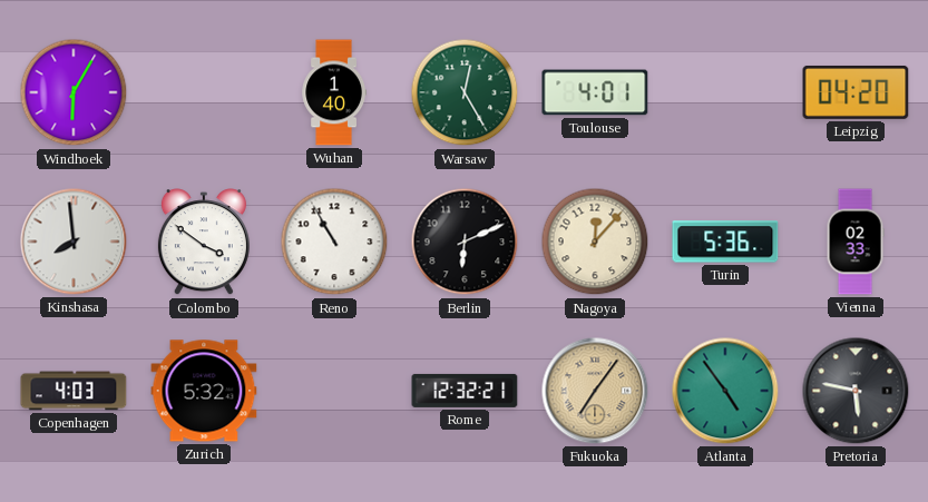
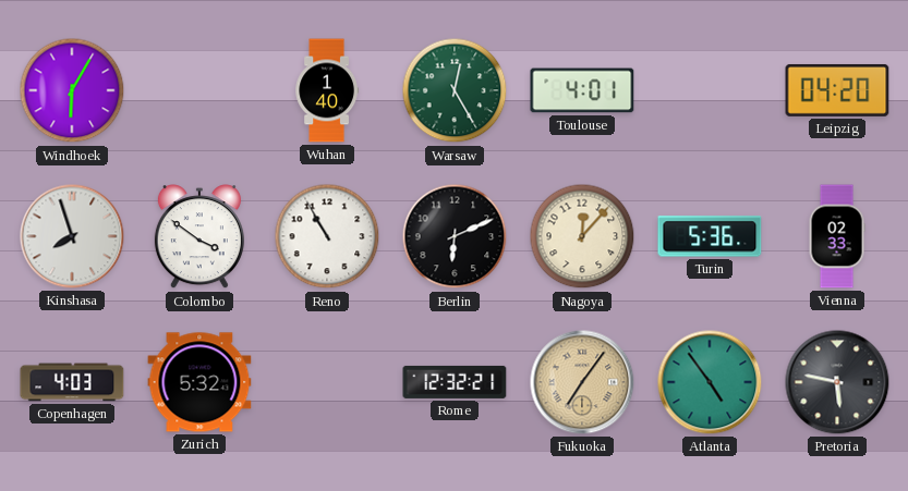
Kinshasa: 7:59 -> 7:57 (72, 236)
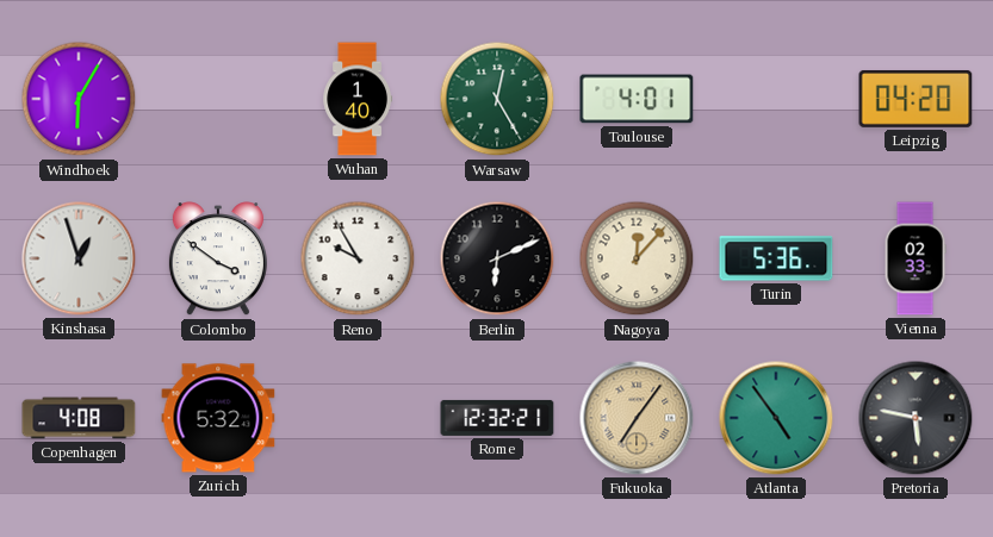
Kinshasa: 7:57 -> 12:57 (79, 258)
Reno: 10:55 -> 9:55 (358, 258)
Copenhagen: 4:03 -> 4:08 (79, 418)
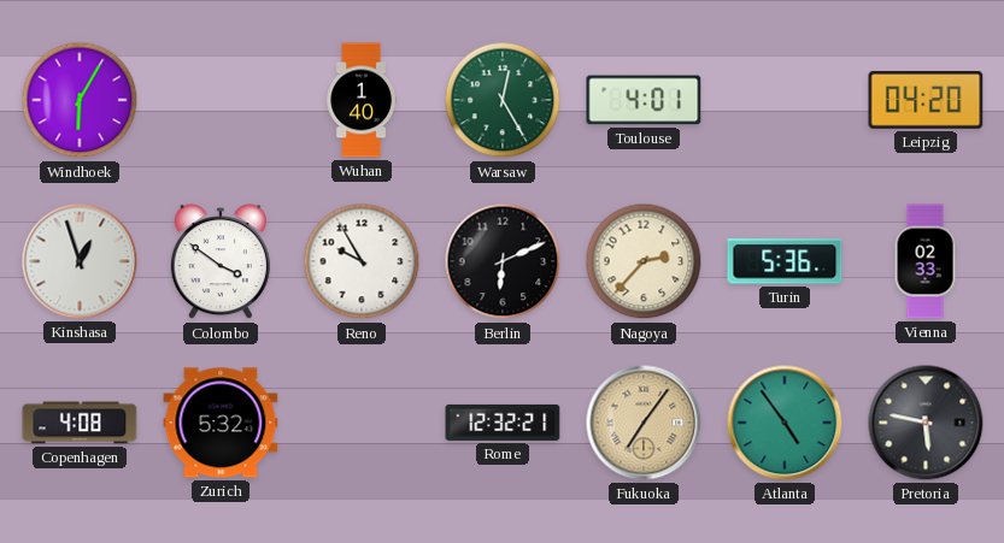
Nagoya: 12:07 -> 2:37 (644, 261)
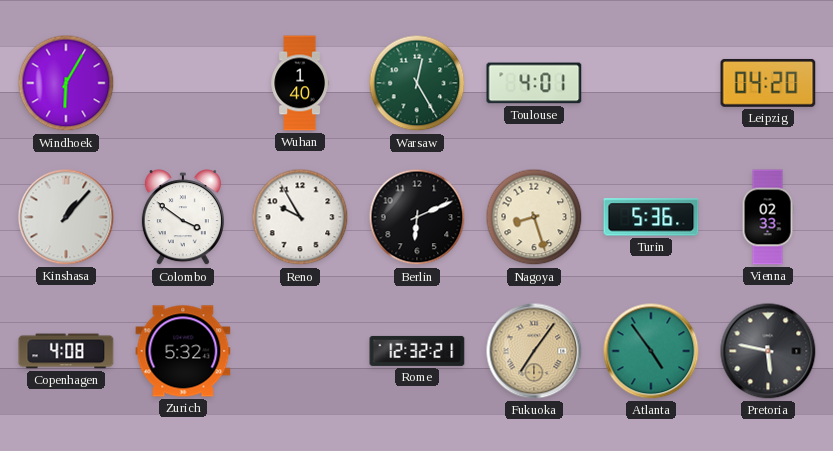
Kinshasa: 12:57 -> 1:07 (66, 217)
Nagoya: 2:37 -> 8:27 (534, 217)
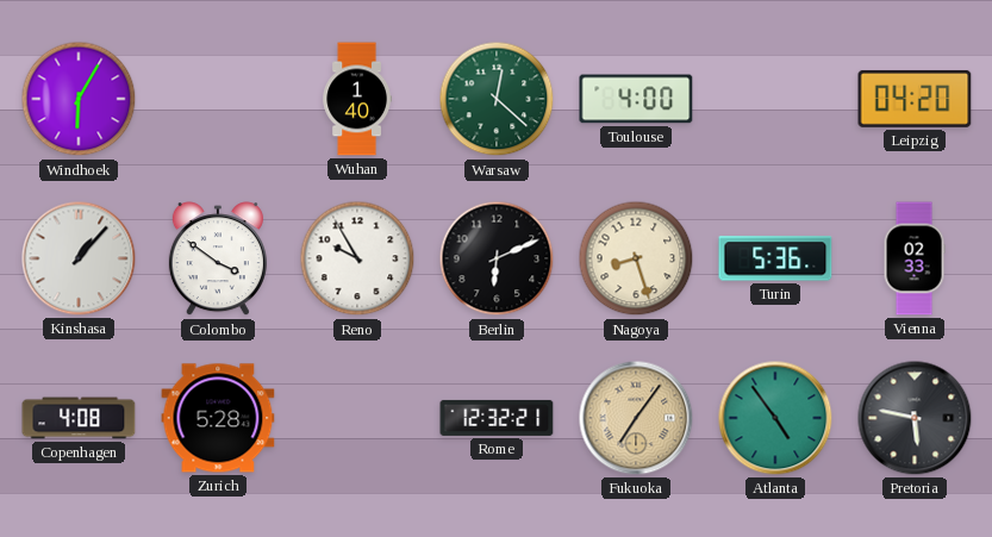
Warsaw: 12:25 -> 12:22 (497, 99)
Toulouse: 4:01 -> 4:00 (636, 99)
Zurich: 5:32 -> 5:28 (218, 418)
